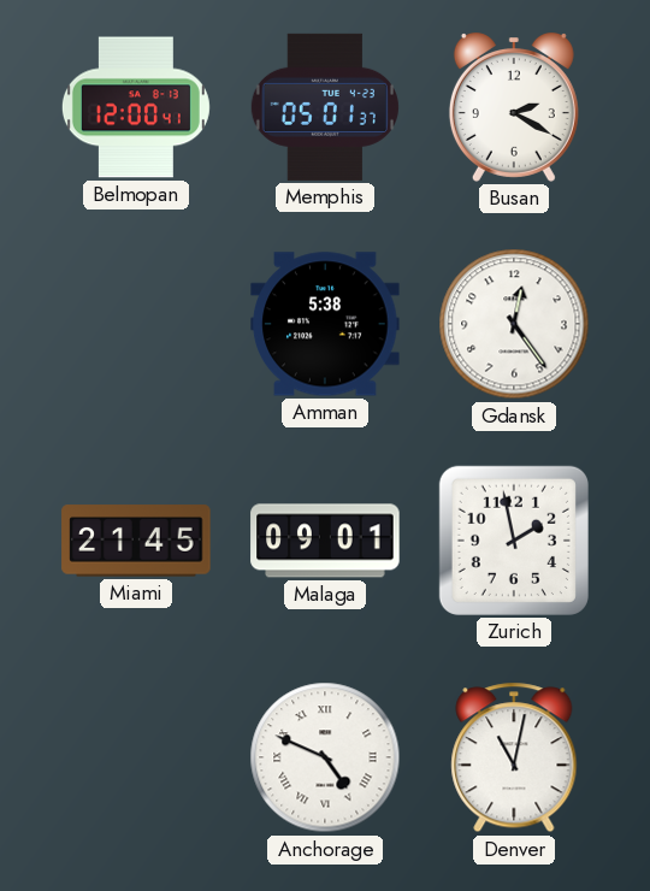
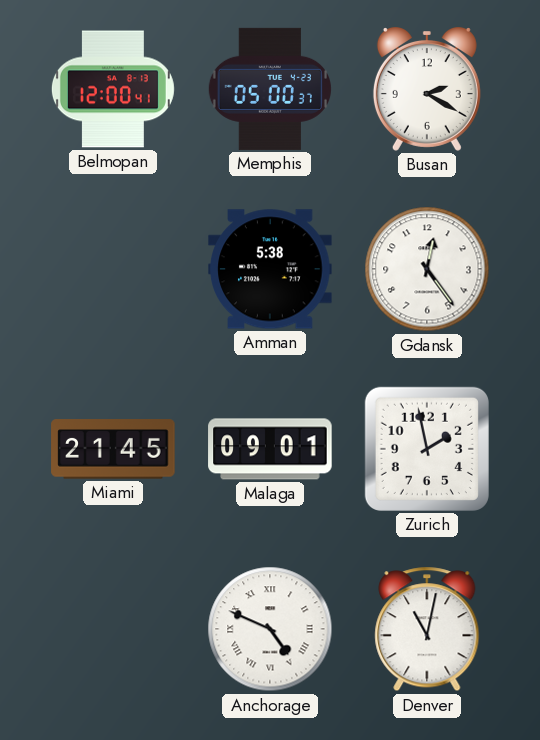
Memphis: 05:01 -> 05:00 (270, 89)
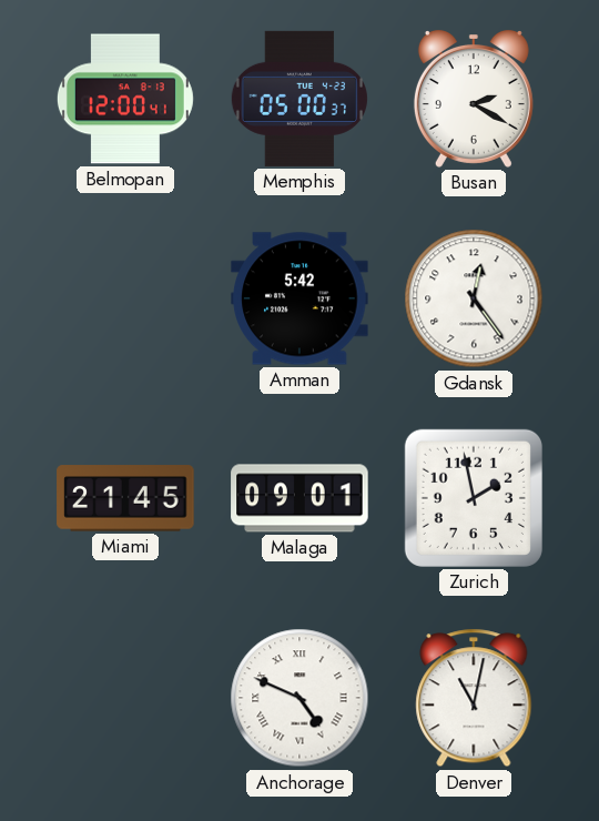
Amman: 5:38 -> 5:42 (299, 298)
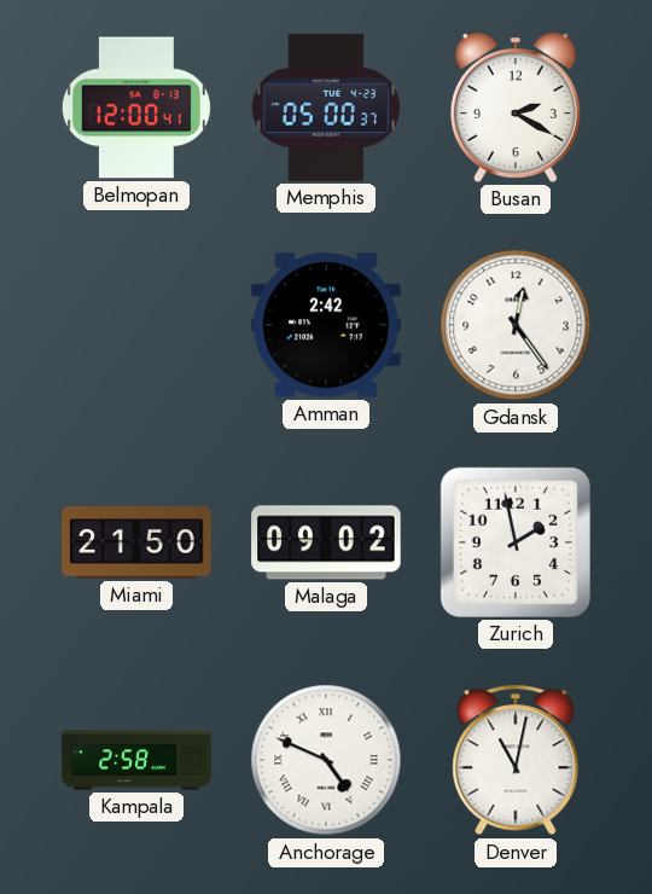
Amman: 5:42 -> 2:42 (326, 325)
Miami: 21:45 -> 21:50 (136, 542)
Malaga: 09:01 -> 09:02 (326, 542)
Kampala: none -> 2:58 (136, 760)
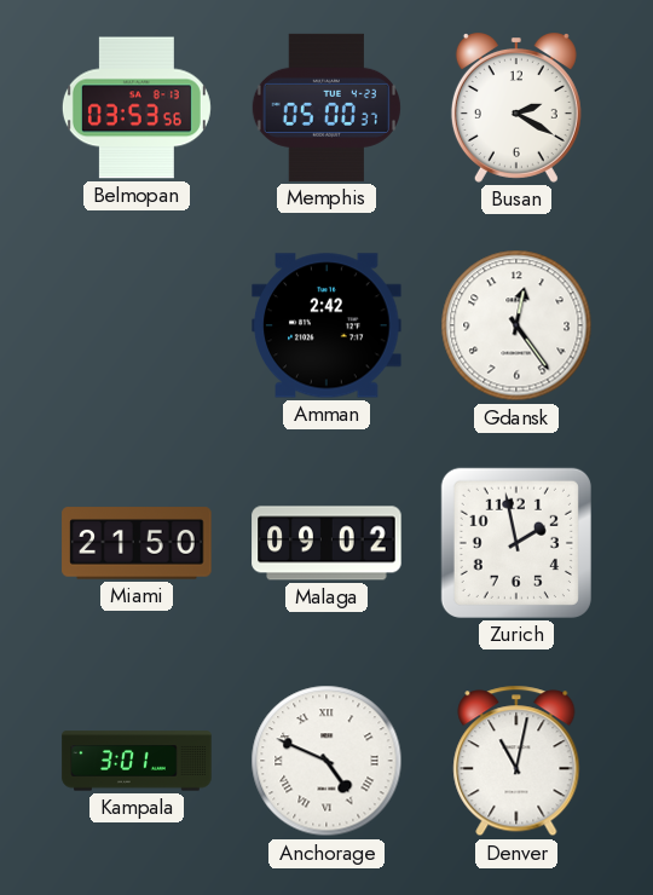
Belmopan: 12:00 -> 03:53 (137, 108)
Kampala: 2:58 -> 3:01 (137, 761)
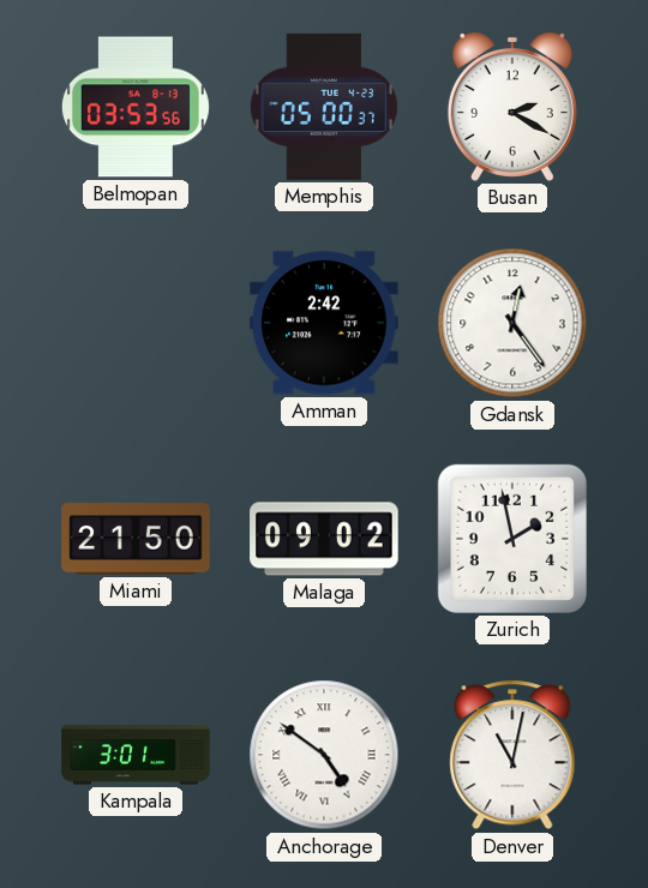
Anchorage: 4:49 -> 4:51 (324, 755)
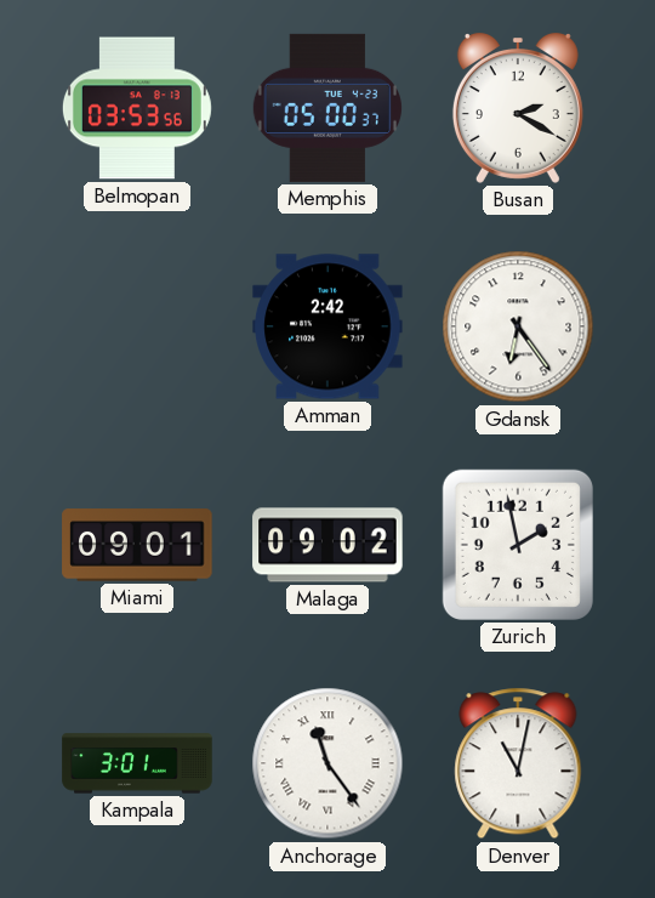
Gdansk: 12:24 -> 6:24 (518, 326)
Miami: 21:50 -> 09:01 (137, 545)
Anchorage: 4:51 -> 11:24 (327, 763)
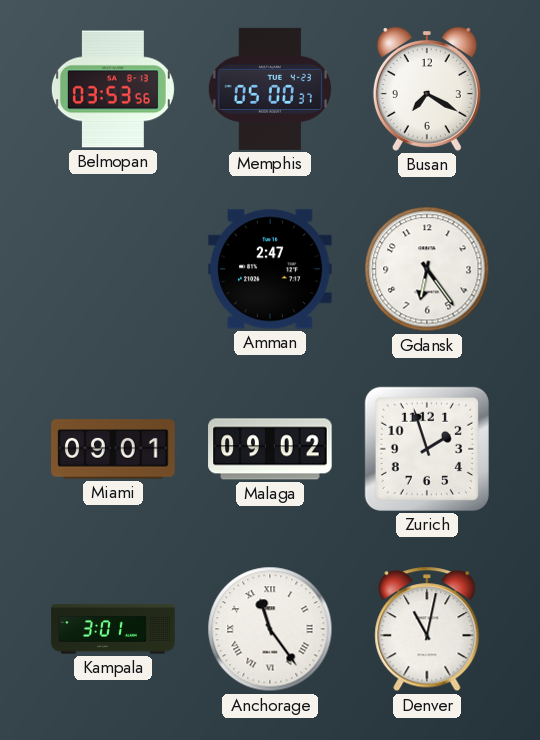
Busan: 2:20 -> 7:20 (427, 90)
Amman: 2:42 -> 2:47 (270, 269)
Zurich: 1:58 -> 1:57 (427, 449)
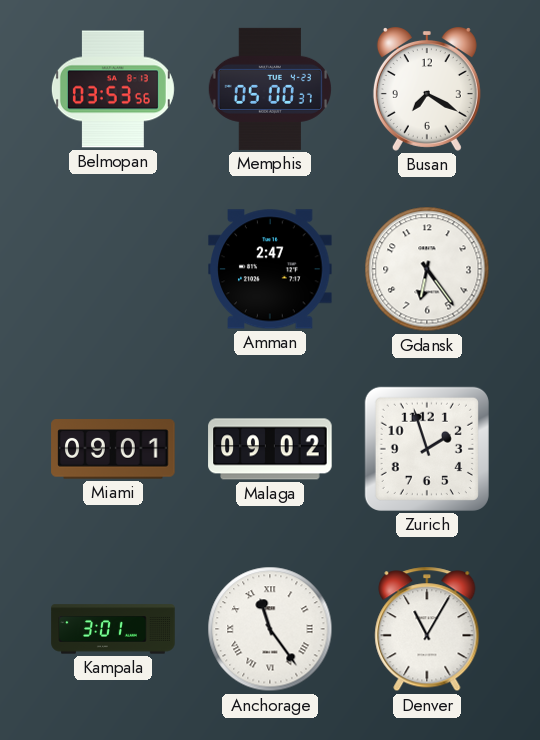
Denver: 11:02 -> 11:05 (427, 629)
